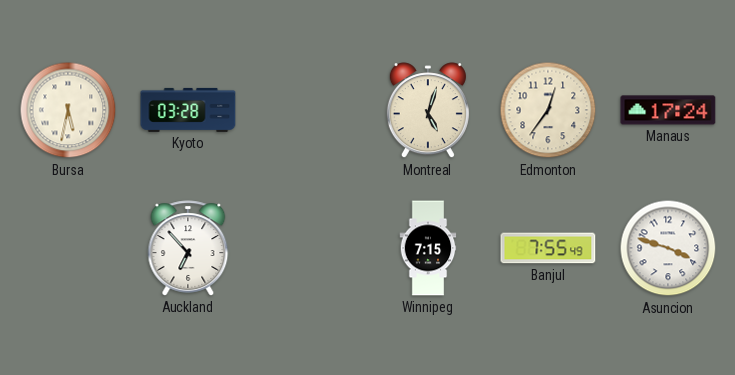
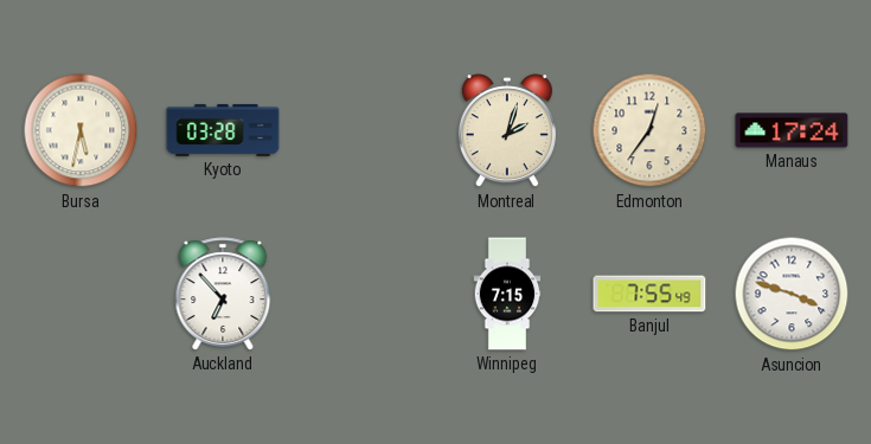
Montreal: 5:03 -> 2:03 (507, 131)
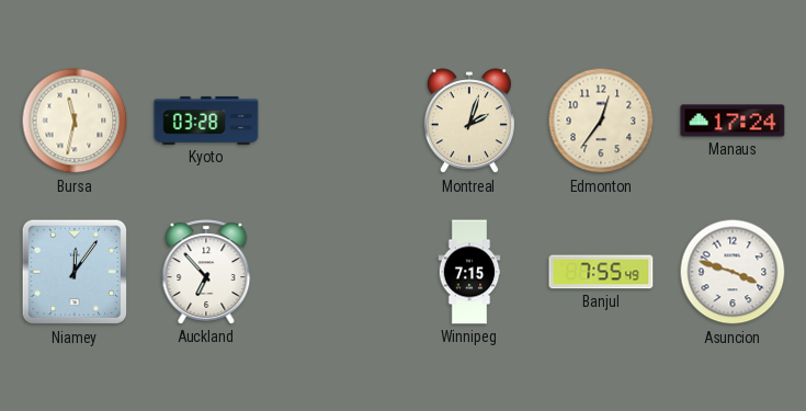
Bursa: 5:32 -> 11:32 (75, 121)
Niamey: none -> 12:06 (75, 272)
